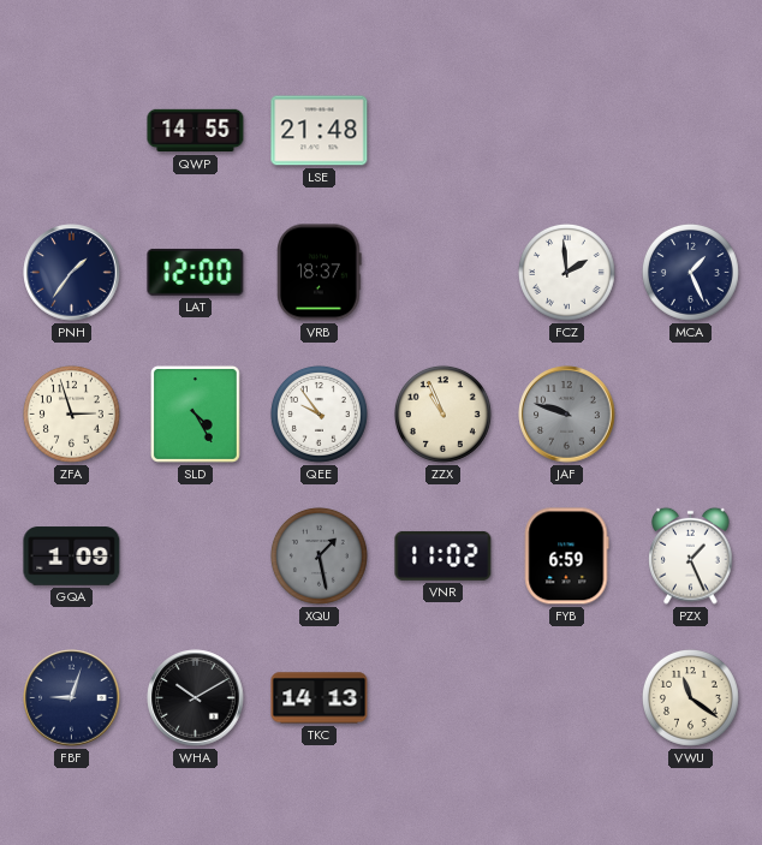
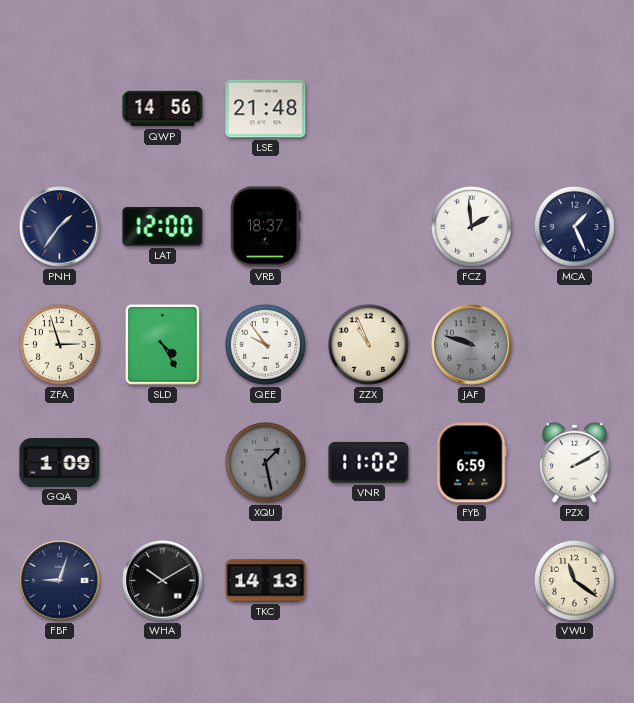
QWP: 14:55 -> 14:56 (163, 109)
PZX: 1:26 -> 2:10 (575, 462)
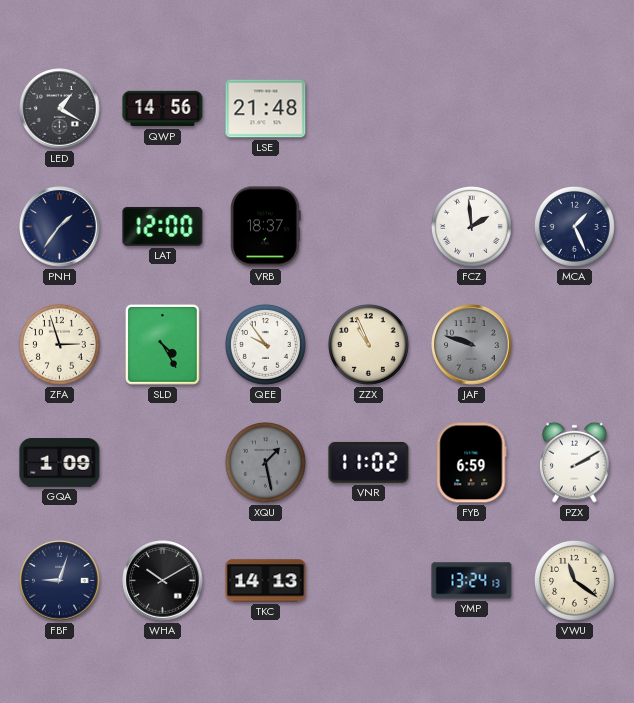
LED: none -> 1:20 (60, 109)
YMP: none -> 13:24 (472, 581)
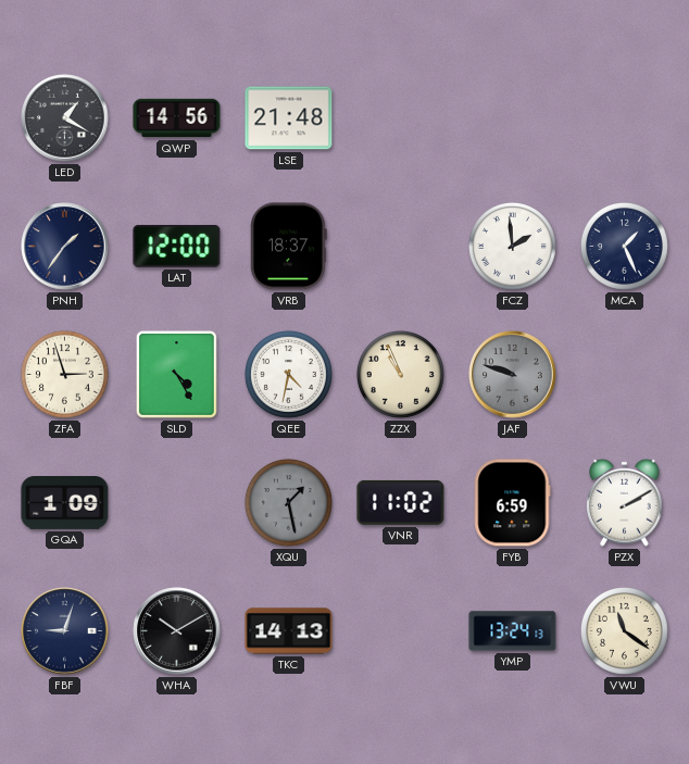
QEE: 9:54 -> 4:32 (288, 374)
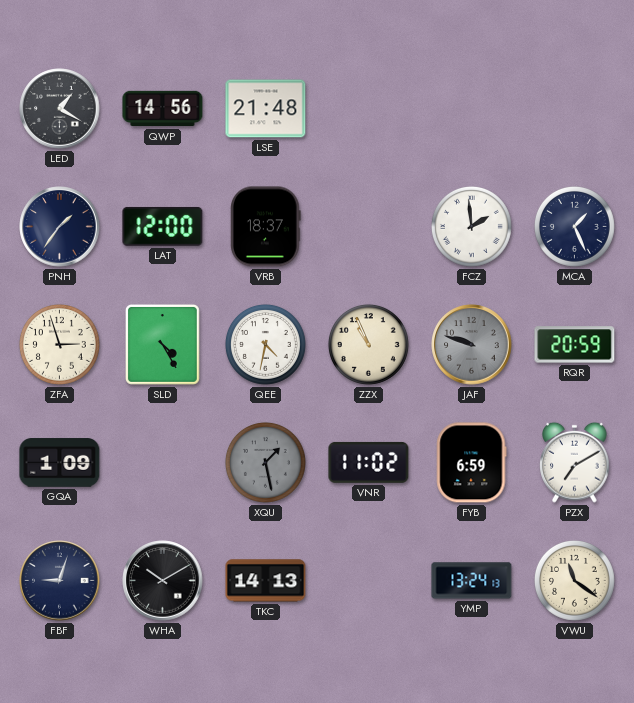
RQR: none -> 20:59 (575, 345)
PZX: 2:10 -> 7:10 (575, 462)
